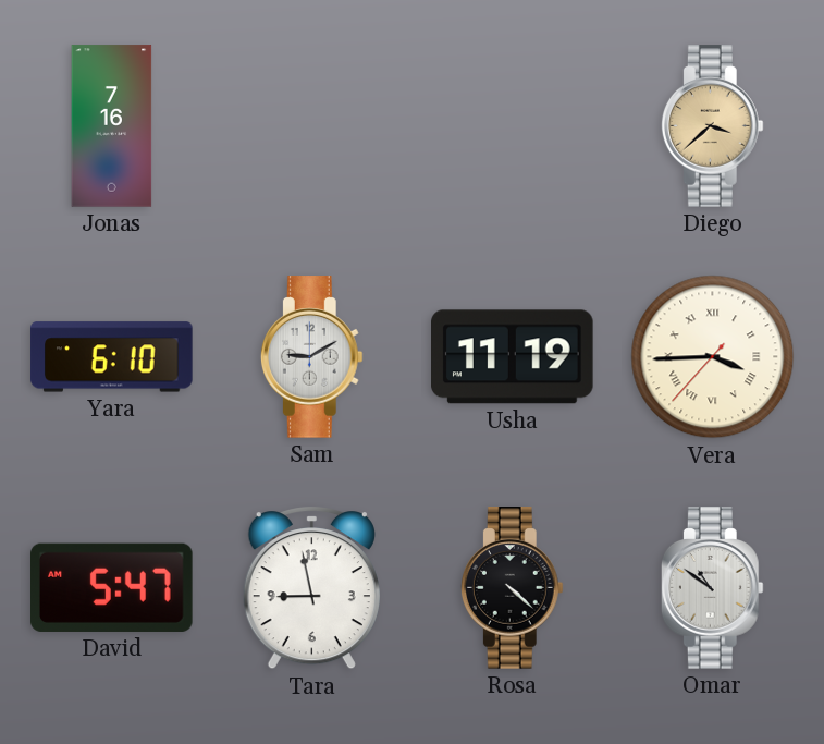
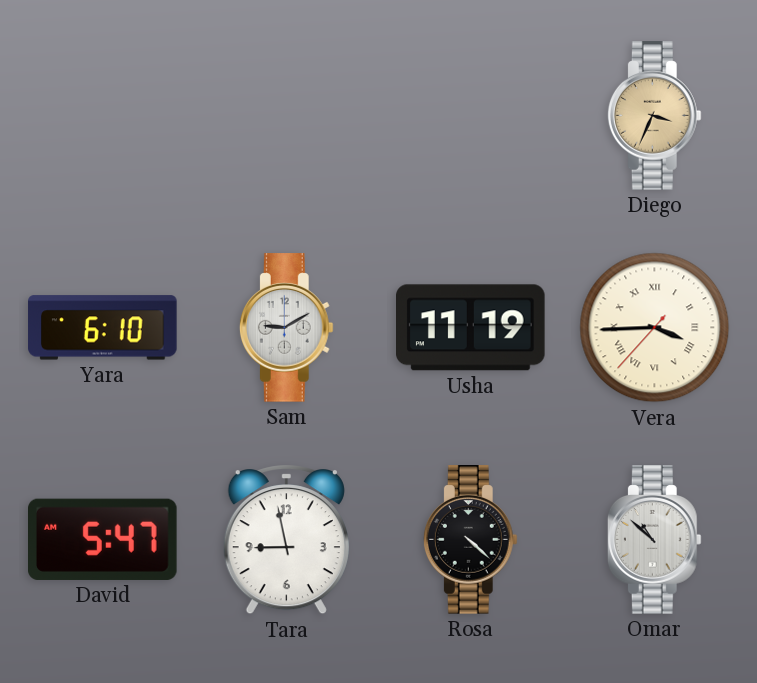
Jonas: 7:16 -> none (112, 126)
Diego: 3:38 -> 3:34 (654, 116)
Omar: 10:51 -> 10:52 (654, 540)
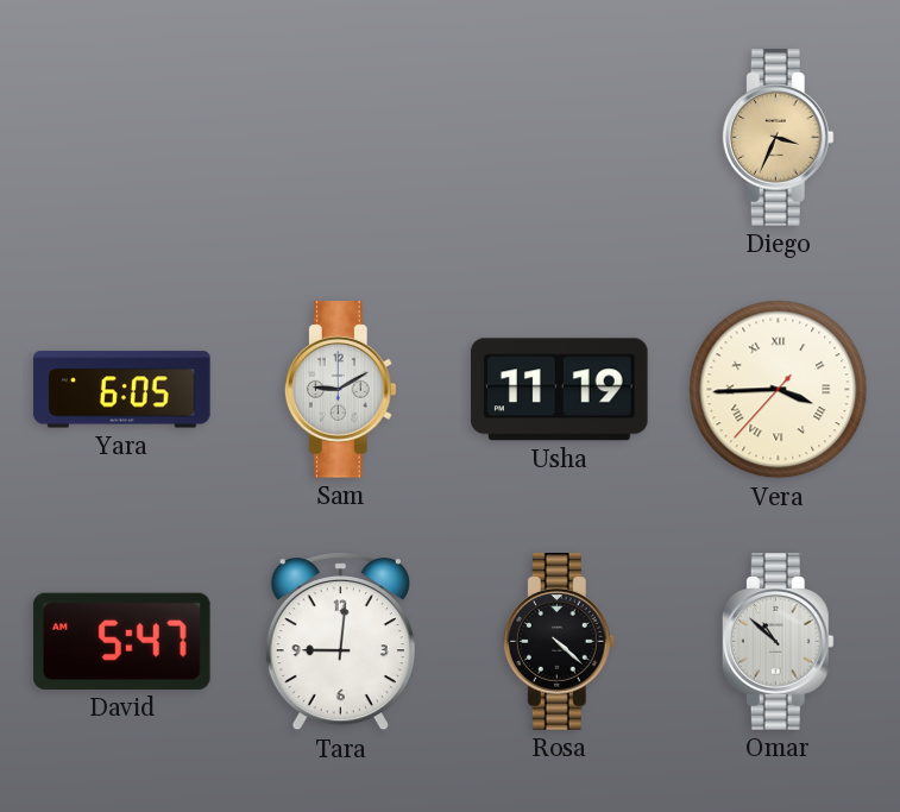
Yara: 6:10 -> 6:05 (122, 390)
Tara: 8:58 -> 9:01 (340, 642)
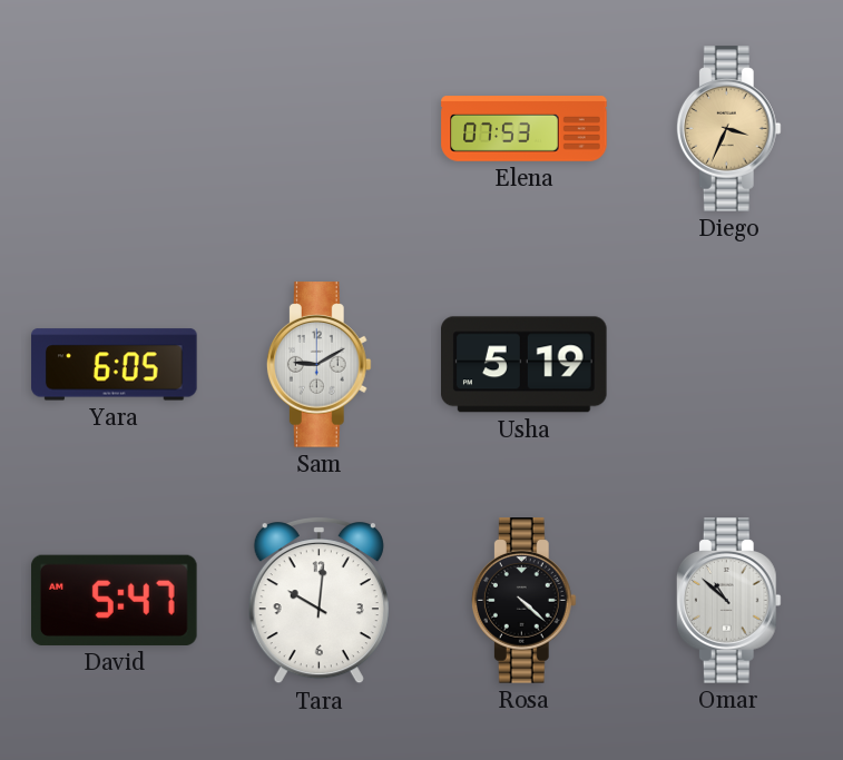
Elena: none -> 07:53 (525, 129)
Usha: 11:19 -> 5:19 (525, 365)
Vera: 3:44 -> none (779, 390)
Tara: 9:01 -> 10:01 (318, 601)
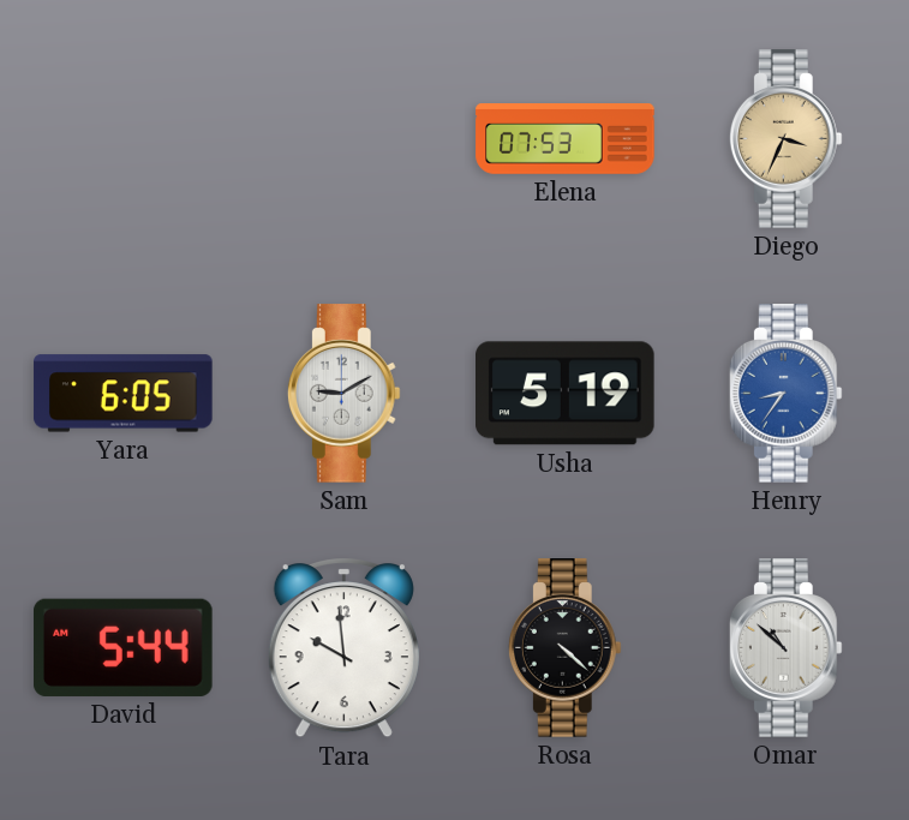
Henry: none -> 8:36 (785, 394)
David: 5:47 -> 5:44 (124, 647)
Tara: 10:01 -> 9:59 (343, 648)
